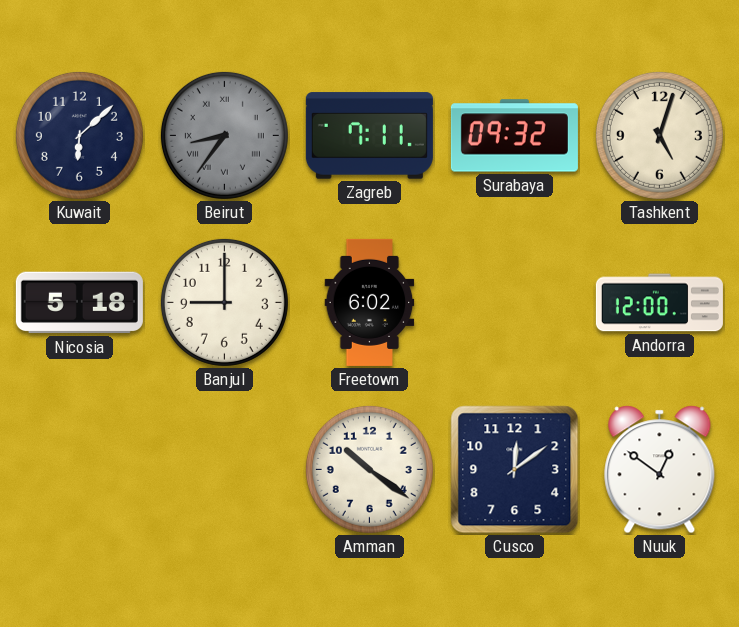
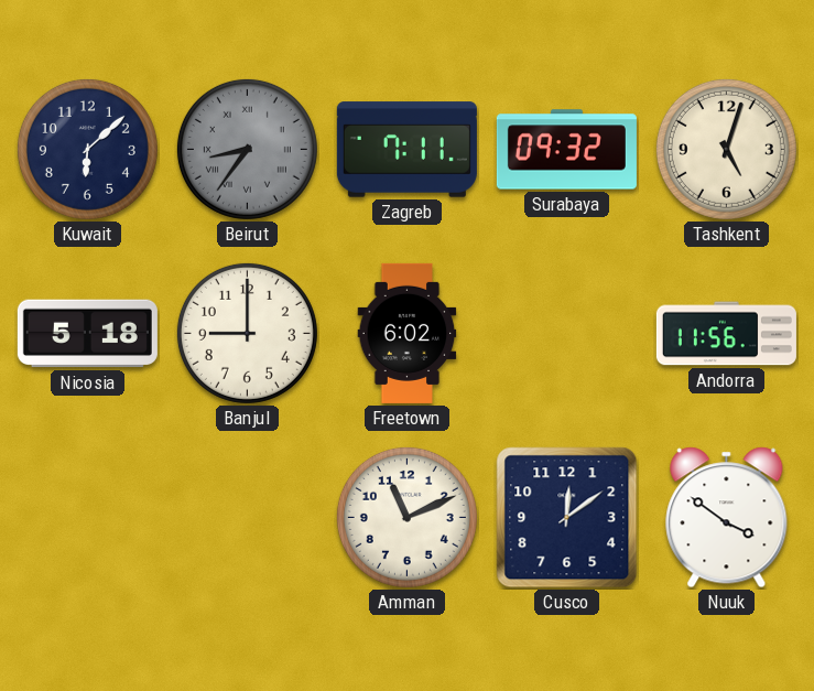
Andorra: 12:00 -> 11:56 (726, 334)
Amman: 10:21 -> 11:11 (406, 517)
Nuuk: 12:51 -> 3:51 (727, 518)
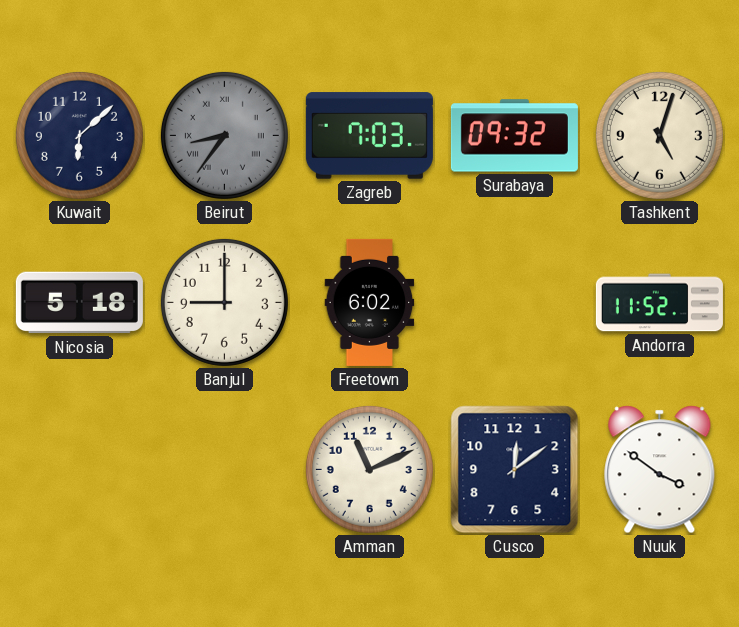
Zagreb: 7:11 -> 7:03 (369, 136)
Andorra: 11:56 -> 11:52 (659, 303)
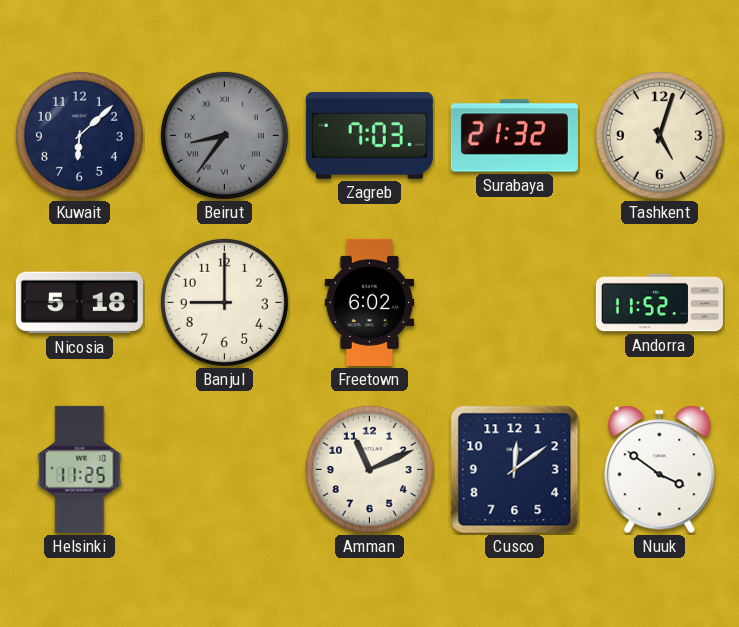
Surabaya: 09:32 -> 21:32 (514, 136)
Helsinki: none -> 11:25 (80, 469)
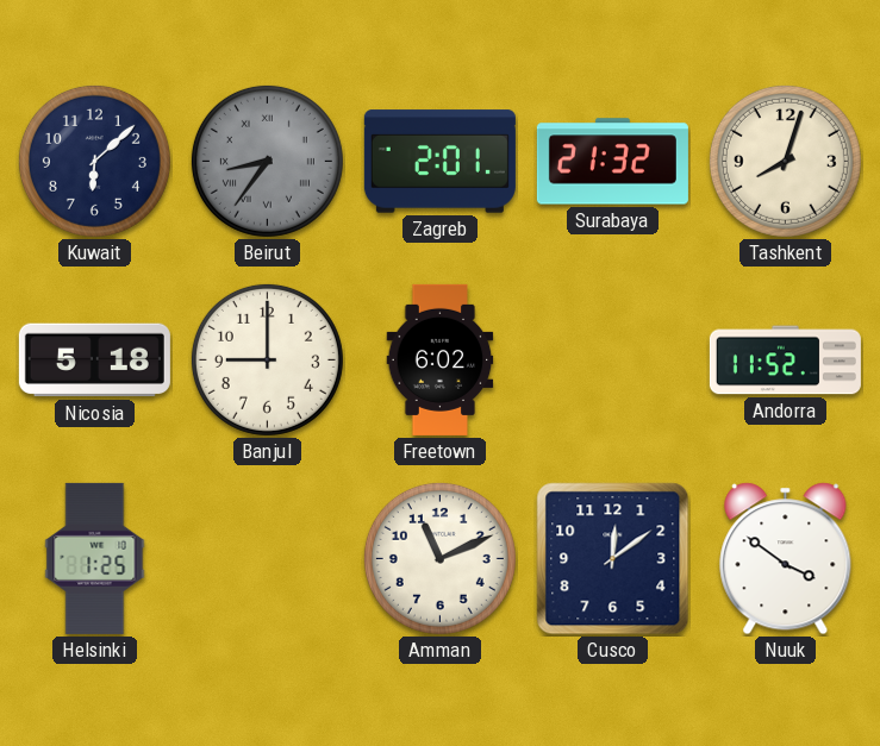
Zagreb: 7:03 -> 2:01 (439, 162)
Tashkent: 5:03 -> 8:03 (785, 161)
Helsinki: 11:25 -> 1:25 (95, 558)
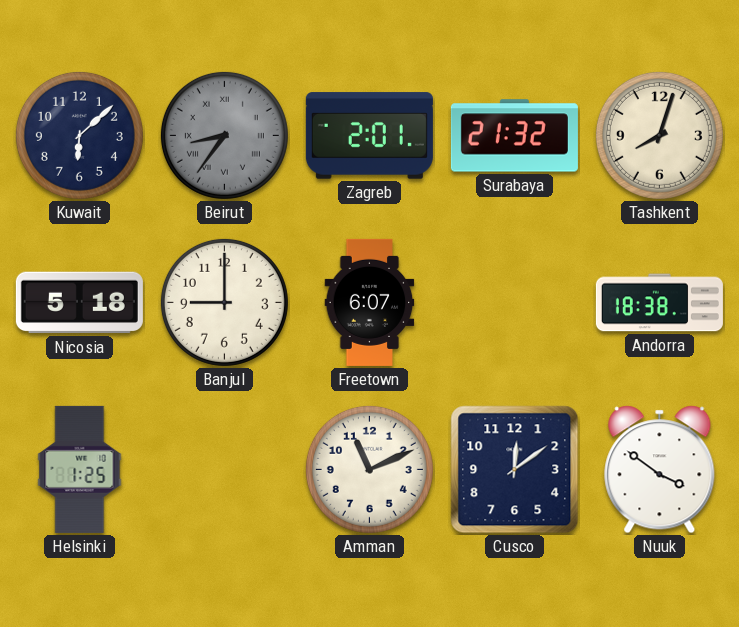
Freetown: 6:02 -> 6:07 (370, 302)
Andorra: 11:52 -> 18:38 (659, 303)
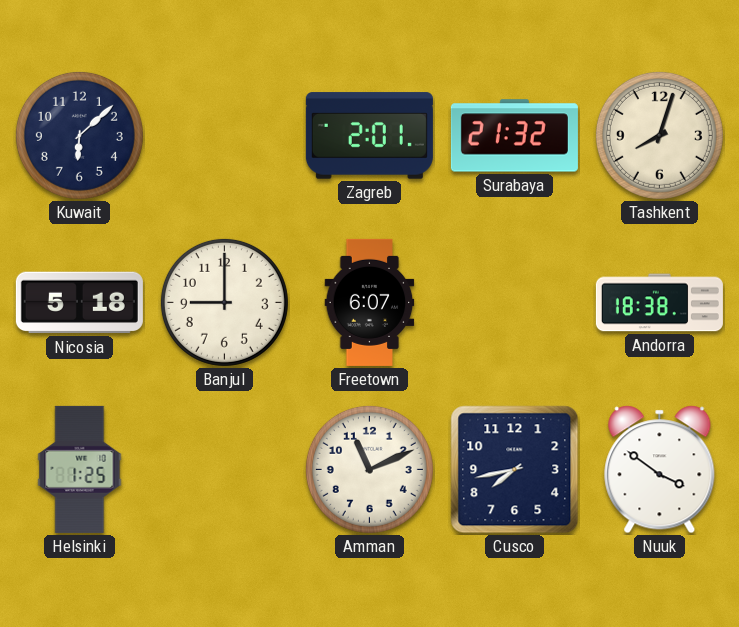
Beirut: 8:36 -> none (224, 135)
Cusco: 12:09 -> 7:43 (515, 470)
